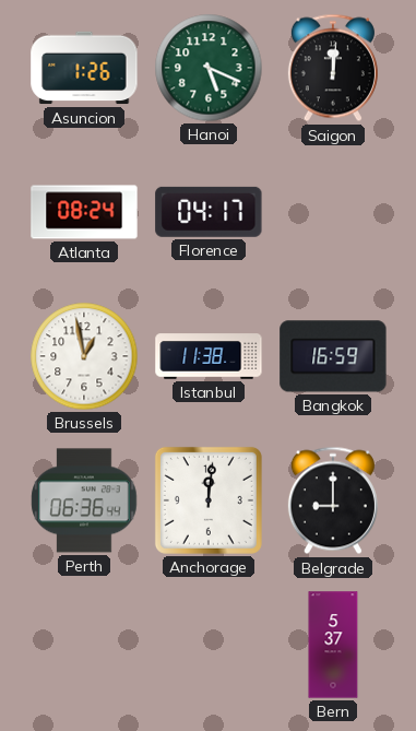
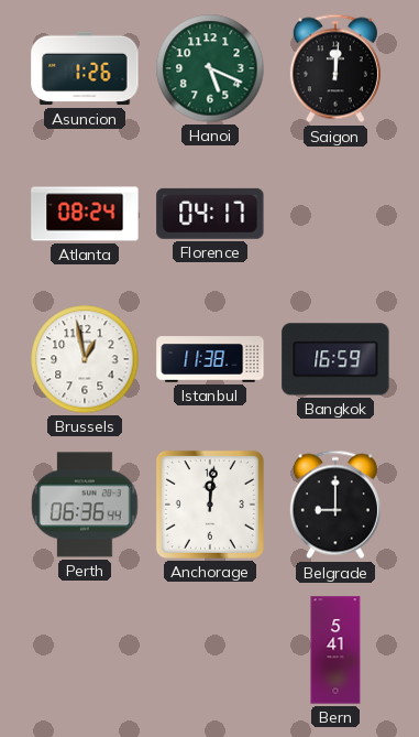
Bern: 5:37 -> 5:41 (335, 650)
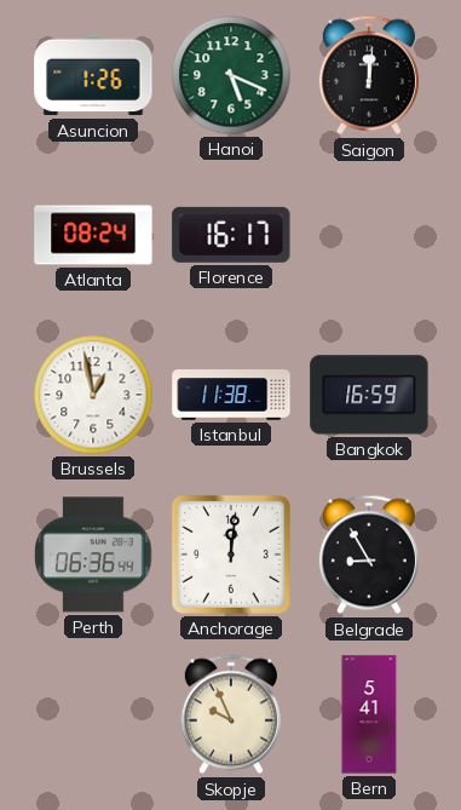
Florence: 04:17 -> 16:17 (231, 235)
Belgrade: 9:00 -> 8:55 (369, 555)
Skopje: none -> 9:56 (231, 714)
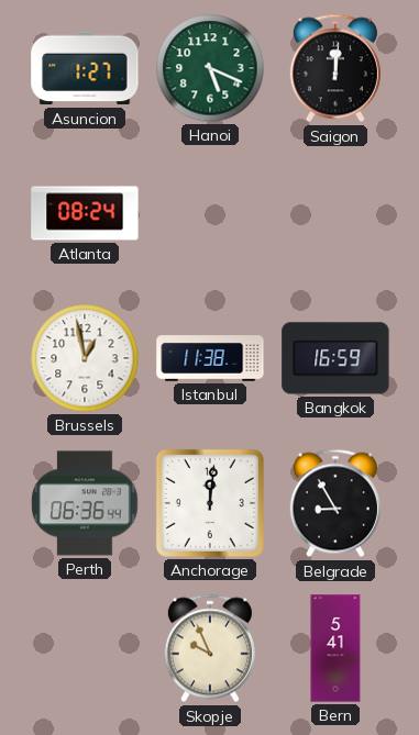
Asuncion: 1:26 -> 1:27 (85, 68)
Florence: 16:17 -> none (231, 235)
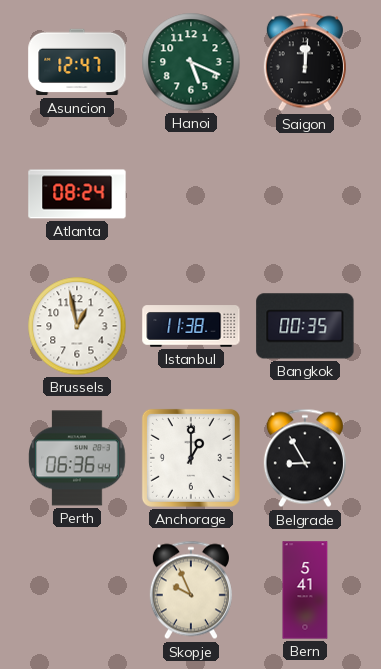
Asuncion: 1:27 -> 12:47 (77, 62)
Bangkok: 16:59 -> 00:35 (305, 326)
Anchorage: 12:01 -> 1:00 (191, 458)
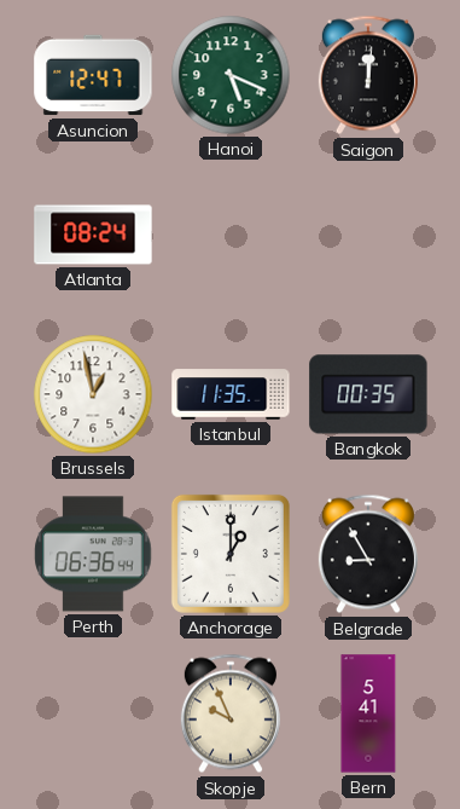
Istanbul: 11:38 -> 11:35 (231, 394)
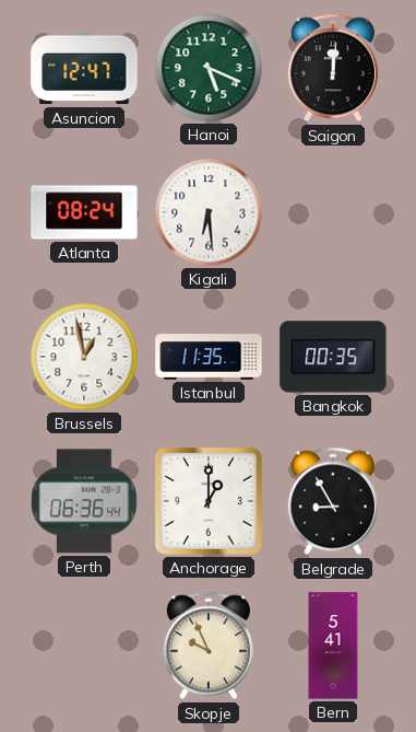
Kigali: none -> 6:29 (209, 212)
